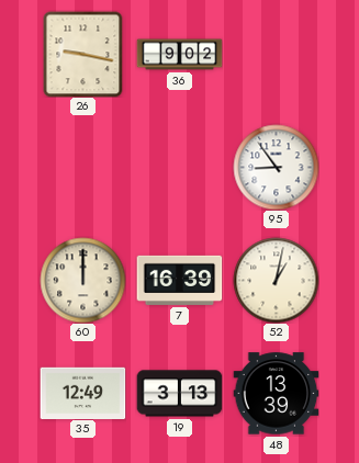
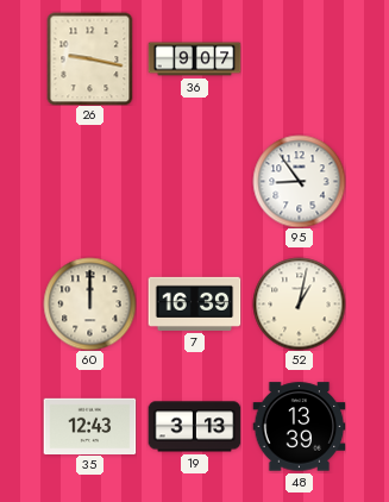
36: 9:02 -> 9:07 (194, 59)
35: 12:49 -> 12:43 (89, 426)
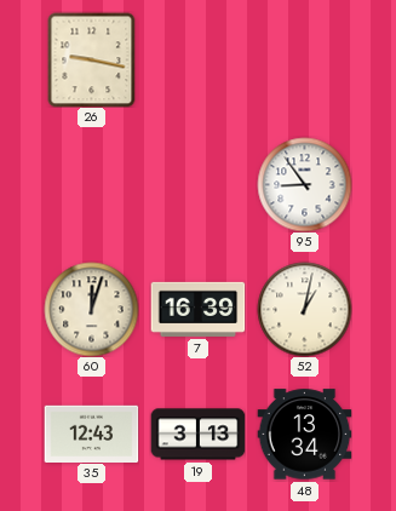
36: 9:07 -> none (194, 59)
60: 12:00 -> 12:03 (91, 309)
48: 13:39 -> 13:34 (304, 435)
